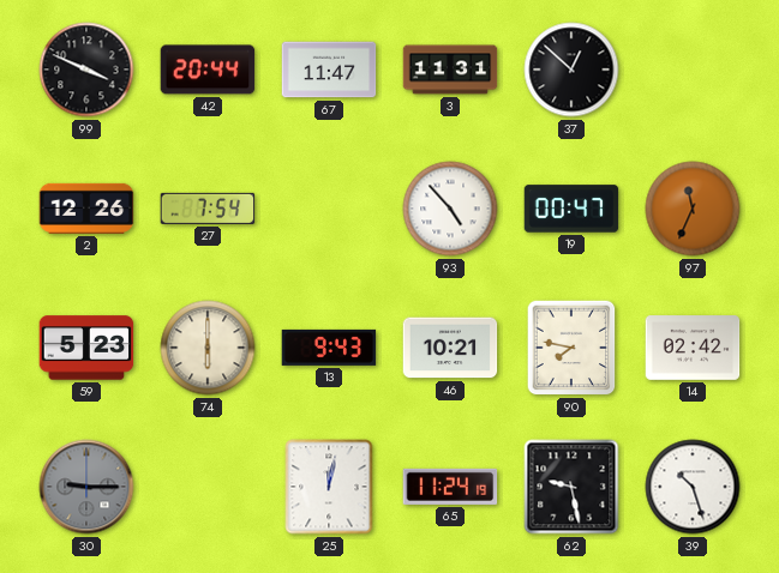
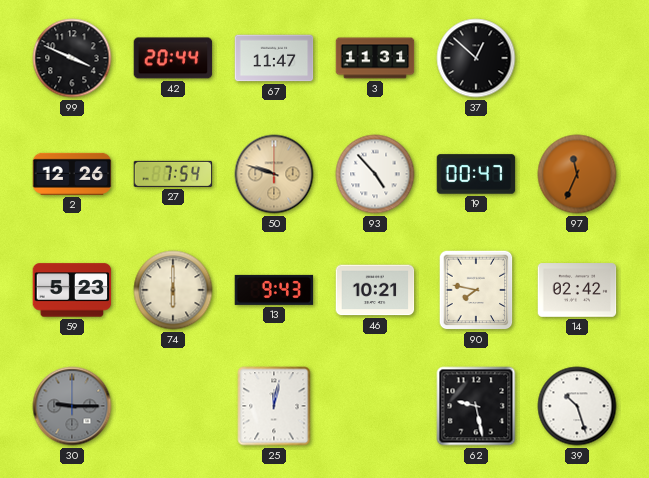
50: none -> 9:48 (274, 174)
65: 11:24 -> none (450, 487)
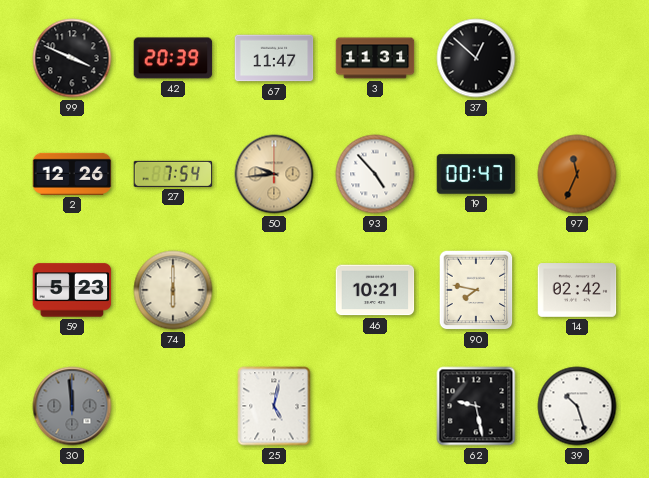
42: 20:44 -> 20:39 (173, 58)
50: 9:48 -> 9:44 (274, 174)
13: 9:43 -> none (274, 290)
30: 9:15 -> 11:59 (72, 406)
25: 12:02 -> 5:02 (274, 406)
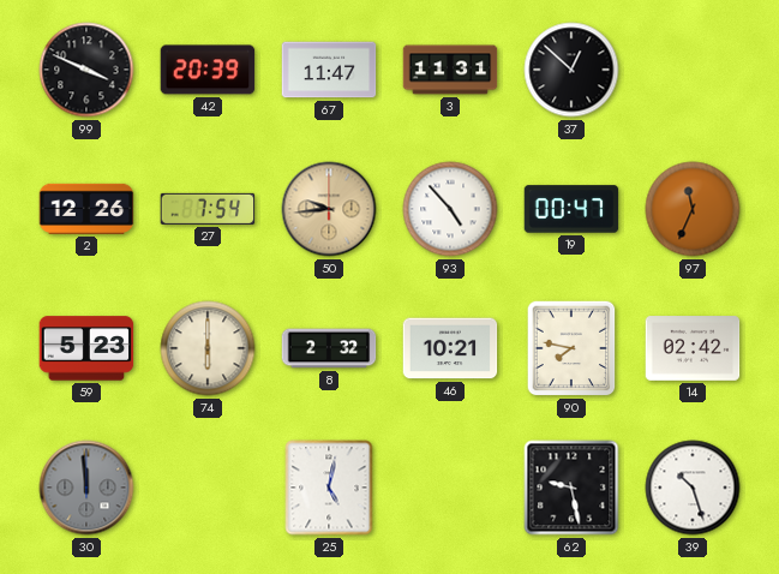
8: none -> 2:32 (329, 348)
